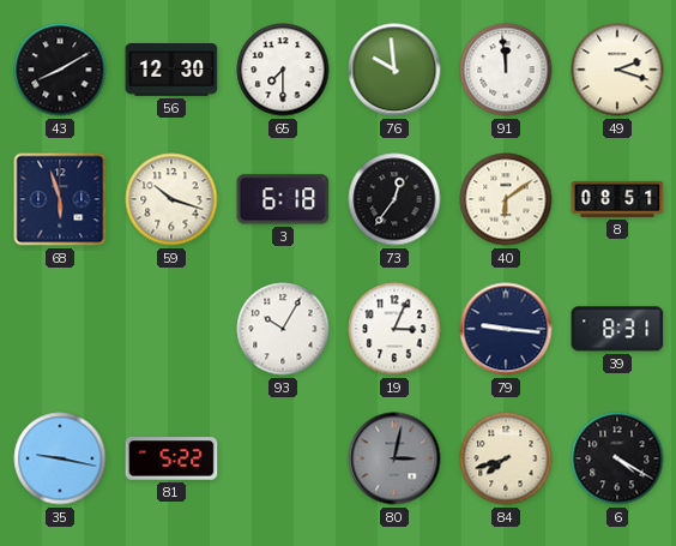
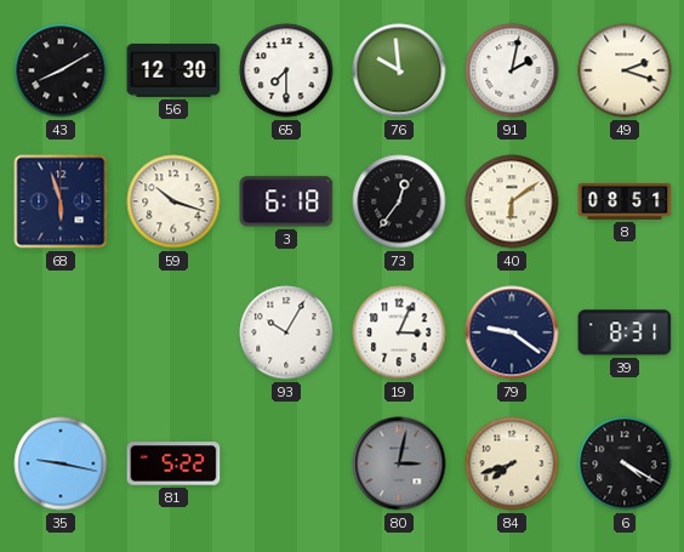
91: 11:59 -> 2:02 (512, 70)
79: 9:16 -> 9:21 (512, 332)
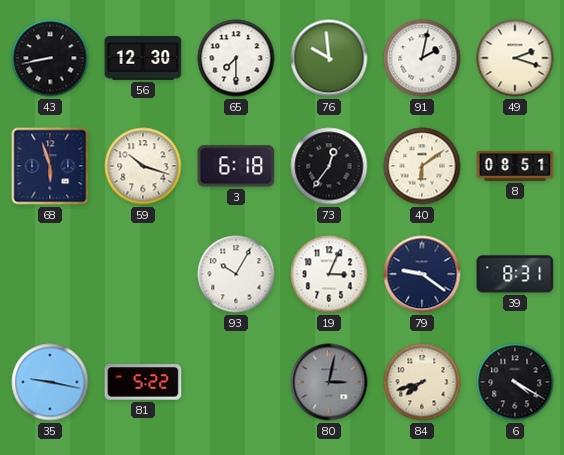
43: 8:10 -> 8:43 (50, 58)
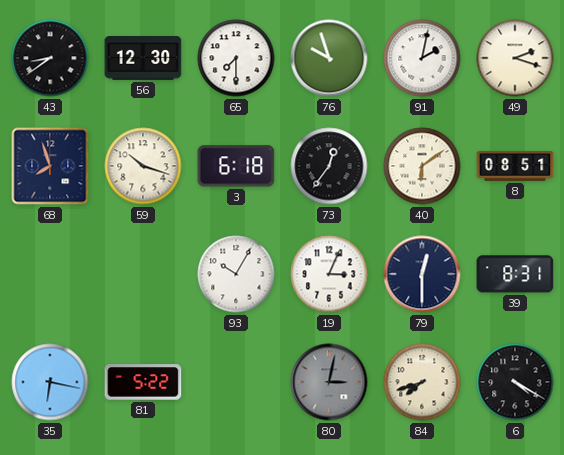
43: 8:43 -> 8:39 (50, 58)
76: 9:59 -> 9:57 (329, 58)
68: 5:57 -> 7:57 (50, 166)
79: 9:21 -> 12:30 (422, 274)
35: 9:17 -> 6:17 (50, 382)
